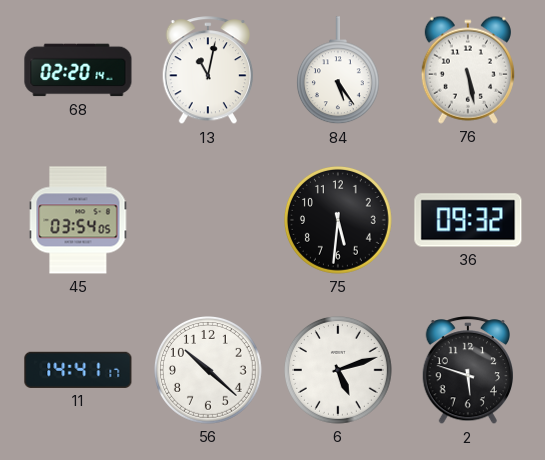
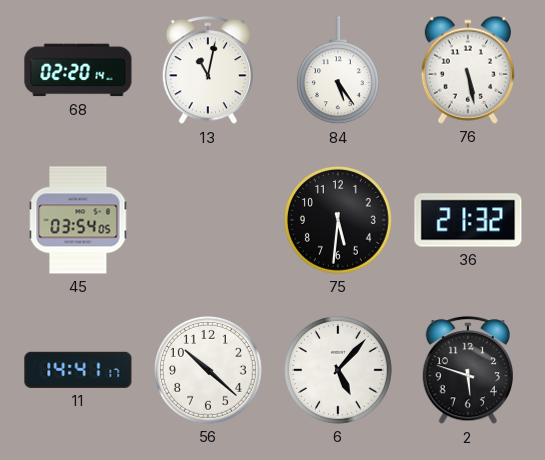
36: 09:32 -> 21:32 (468, 220)
6: 5:12 -> 5:07 (339, 371)
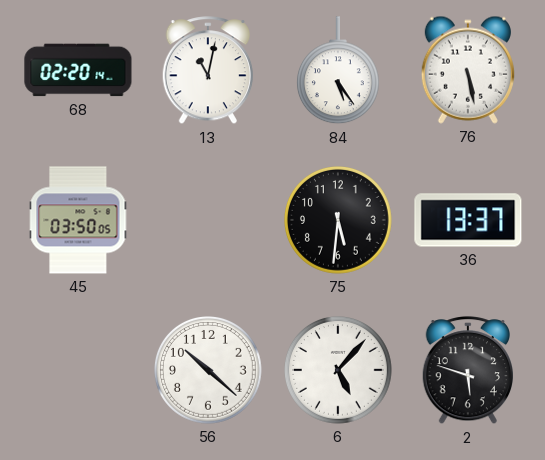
45: 03:54 -> 03:50 (78, 220)
36: 21:32 -> 13:37 (468, 220)
11: 14:41 -> none (78, 370)
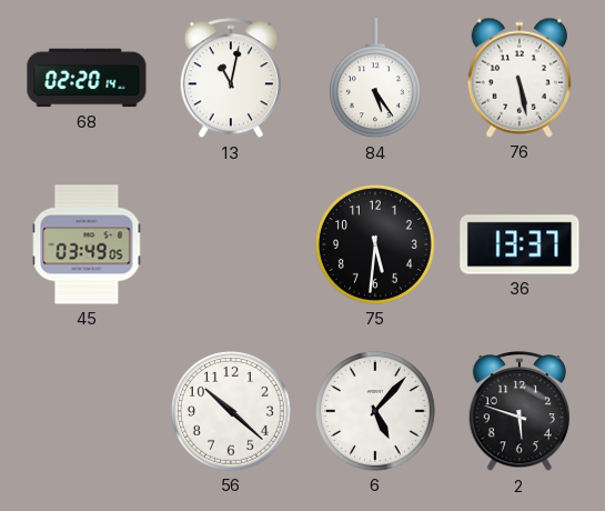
45: 03:50 -> 03:49 (87, 244)
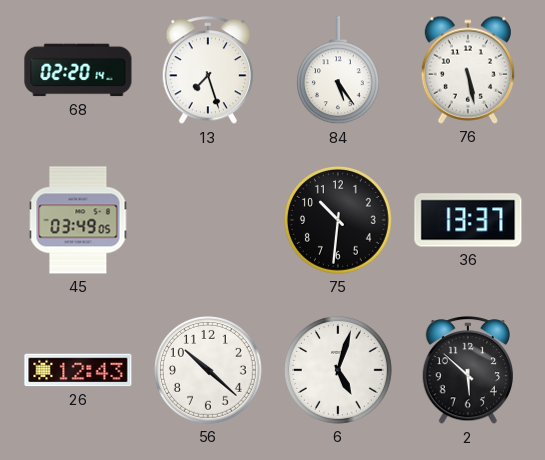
13: 11:02 -> 7:27 (208, 71)
75: 5:31 -> 10:31 (339, 221)
26: none -> 12:43 (78, 370)
6: 5:07 -> 5:03 (339, 371)
2: 5:48 -> 5:52 (468, 371)
